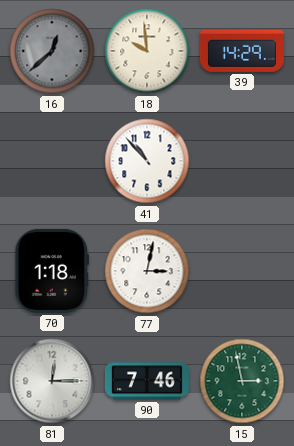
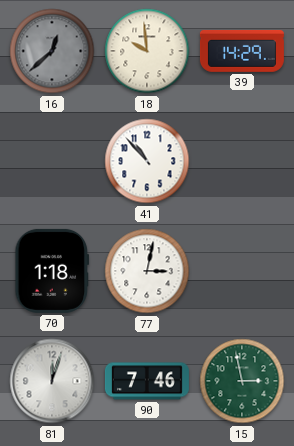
81: 12:15 -> 12:03 (52, 381)
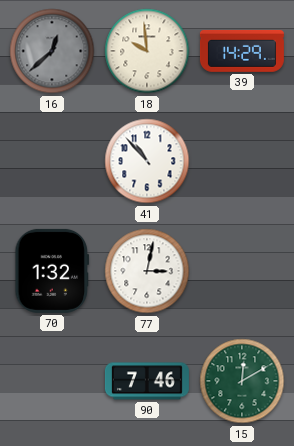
70: 1:18 -> 1:32 (52, 271)
81: 12:03 -> none (52, 381)
15: 2:58 -> 12:10 (242, 381)
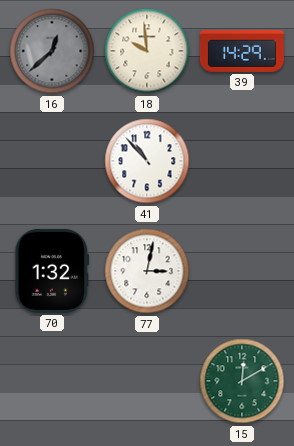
90: 7:46 -> none (147, 381)
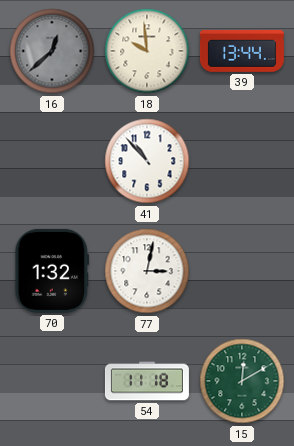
39: 14:29 -> 13:44 (242, 51)
54: none -> 11:18 (147, 381)
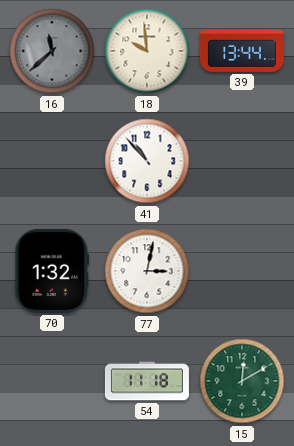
16: 12:38 -> 11:38 (52, 51)
